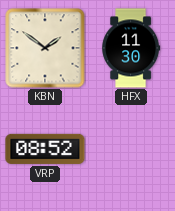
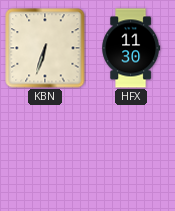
KBN: 1:51 -> 6:33 (45, 48)
VRP: 08:52 -> none (45, 149)
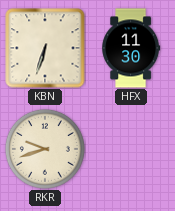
RKR: none -> 9:42 (45, 149)
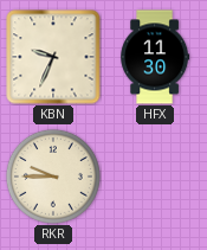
KBN: 6:33 -> 9:34 (53, 57)
RKR: 9:42 -> 9:45 (53, 177)
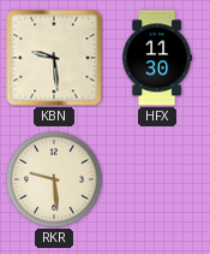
KBN: 9:34 -> 9:29 (54, 58)
RKR: 9:45 -> 9:29 (54, 179)
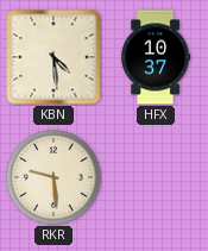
KBN: 9:29 -> 4:29 (53, 57)
HFX: 11:30 -> 10:37 (156, 57)
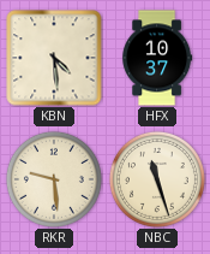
NBC: none -> 11:27 (157, 179)
